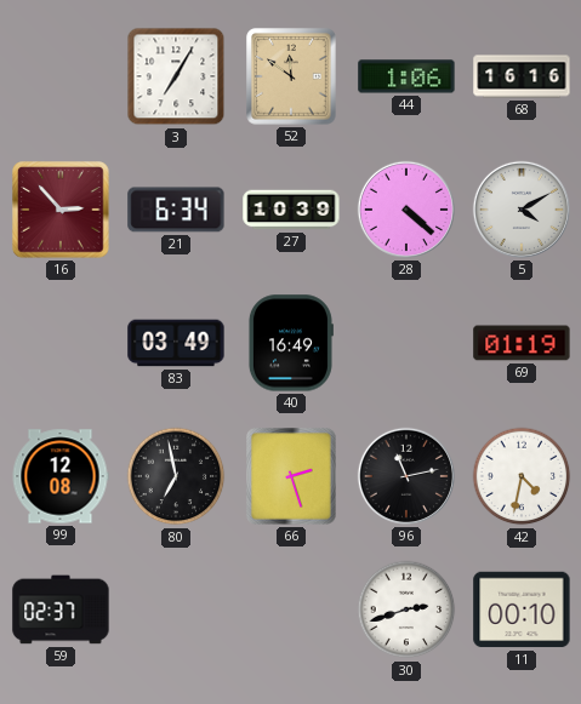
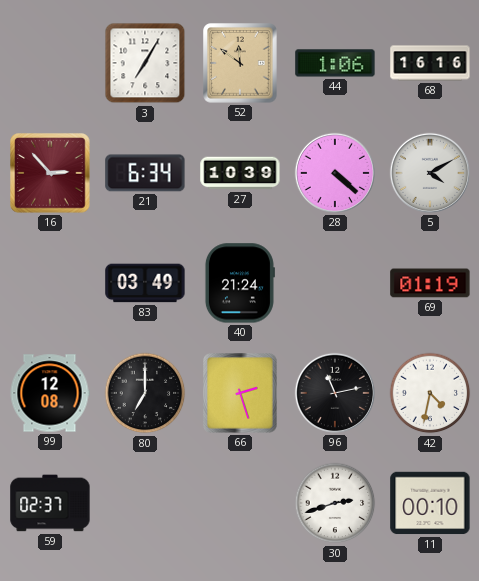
40: 16:49 -> 21:24 (239, 283)
80: 6:58 -> 7:00 (145, 393)
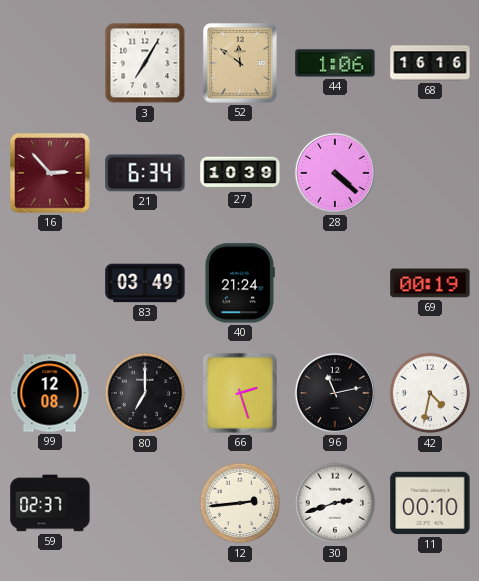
5: 4:10 -> none (430, 173)
69: 01:19 -> 00:19 (430, 283)
12: none -> 2:44 (240, 503)
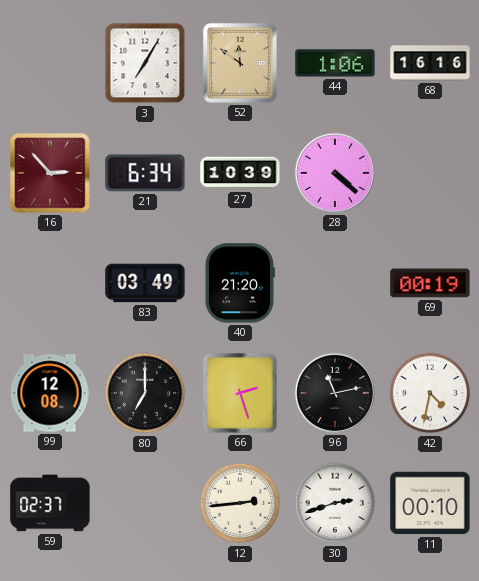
40: 21:24 -> 21:20 (239, 283)
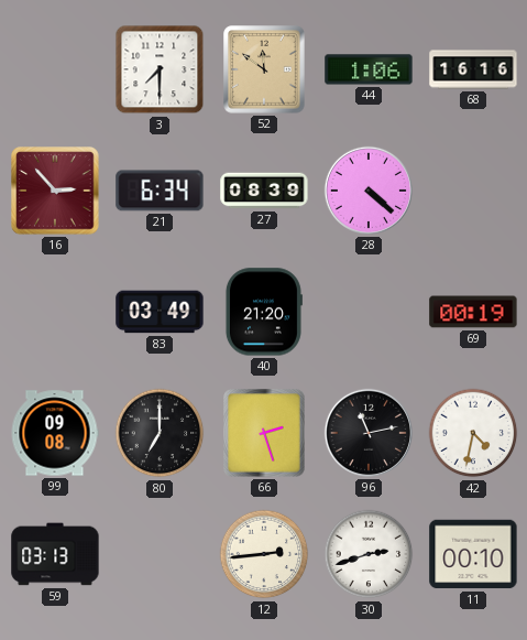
3: 7:05 -> 7:30 (160, 69)
27: 10:39 -> 08:39 (264, 191)
99: 12:08 -> 09:08 (55, 433)
59: 02:37 -> 03:13 (55, 554)
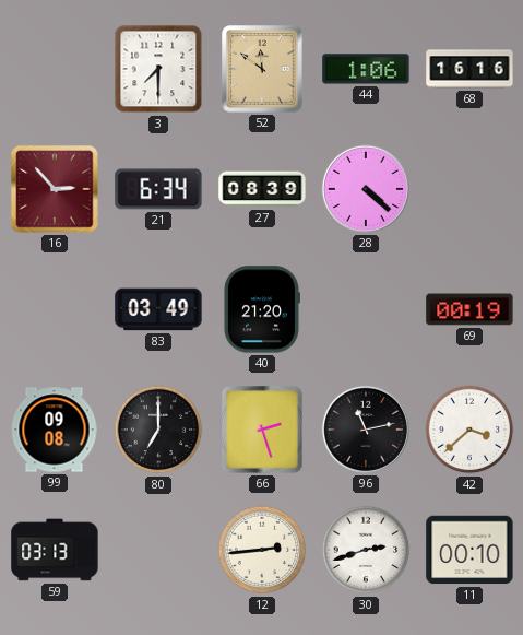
42: 4:32 -> 3:38 (469, 430)
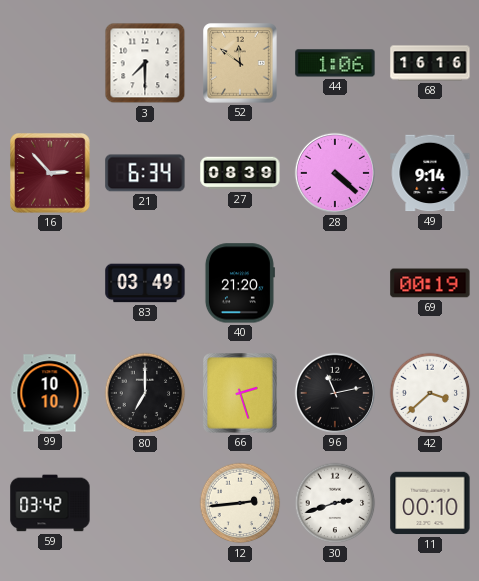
49: none -> 9:14 (430, 173)
99: 09:08 -> 10:10 (50, 393)
59: 03:13 -> 03:42 (50, 503)
